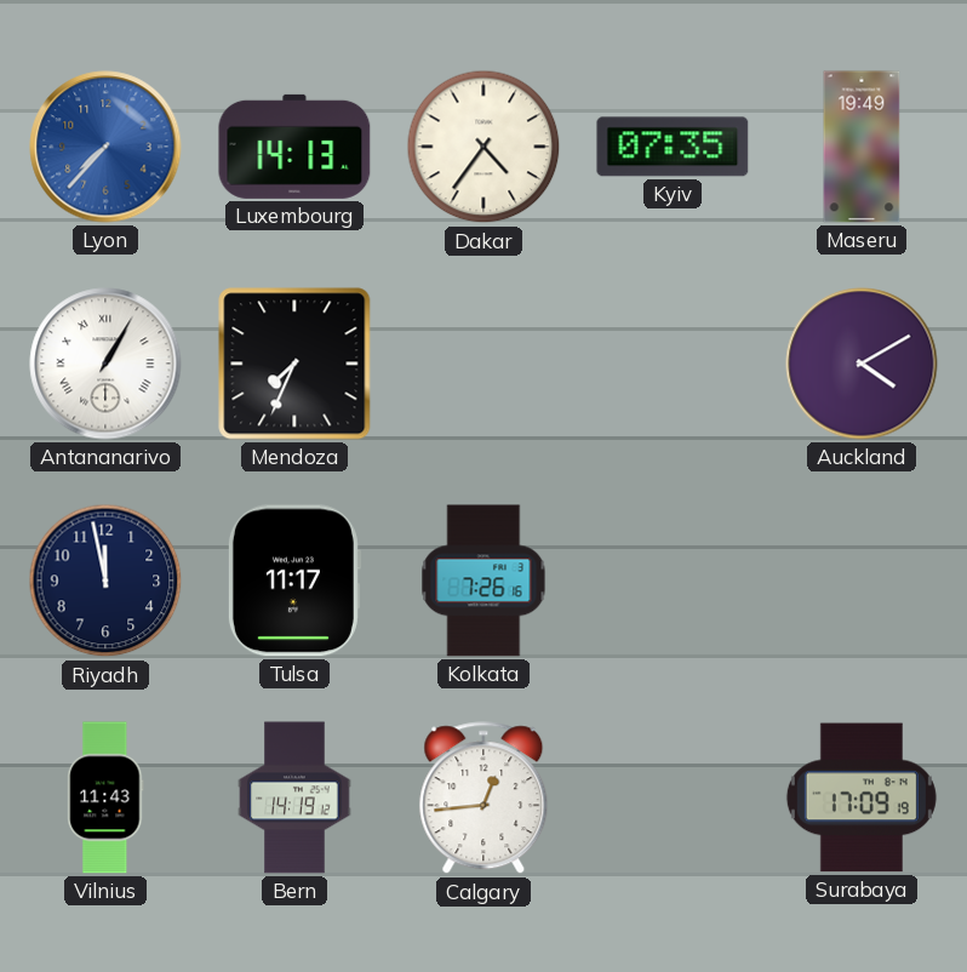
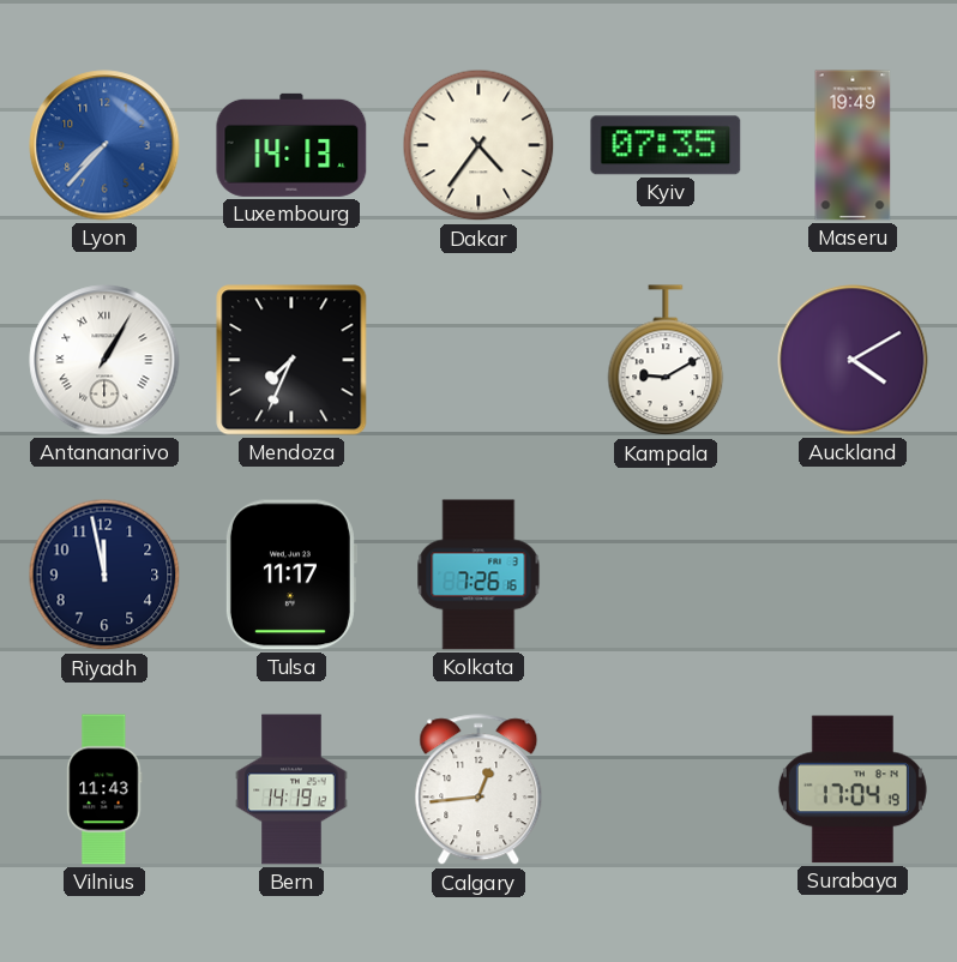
Kampala: none -> 9:10 (666, 361)
Surabaya: 17:09 -> 17:04 (853, 789)
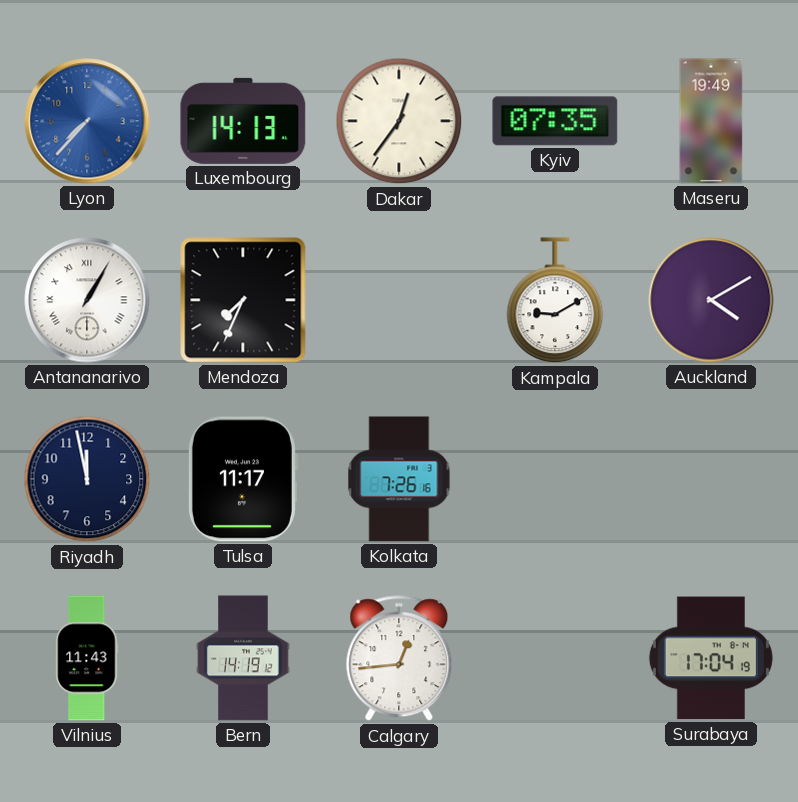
Dakar: 4:36 -> 12:36 (399, 121)
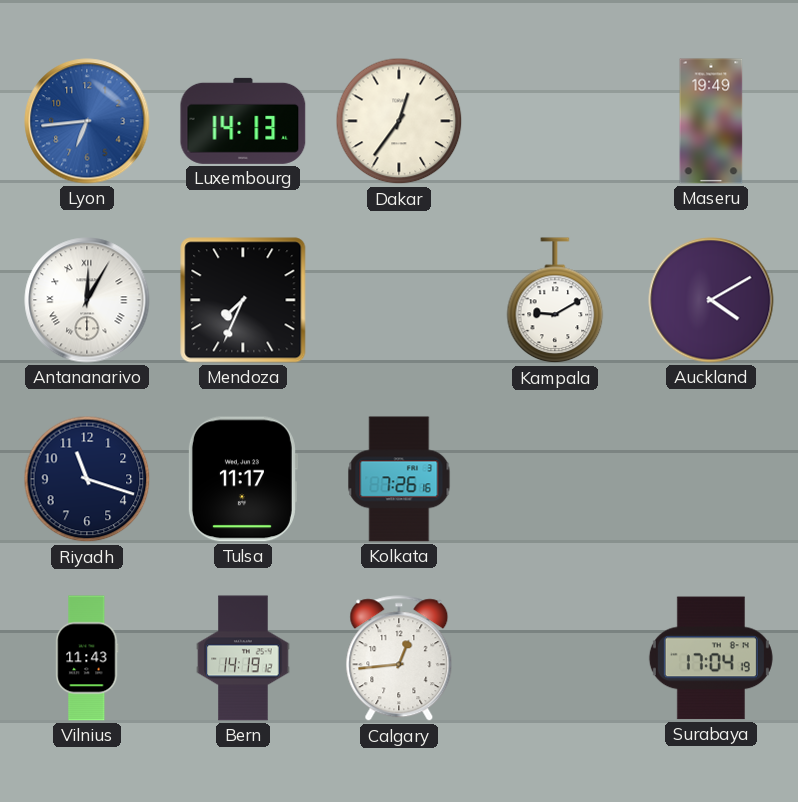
Lyon: 7:37 -> 6:44 (87, 121)
Kyiv: 07:35 -> none (555, 121)
Antananarivo: 1:05 -> 12:05 (87, 300)
Riyadh: 11:58 -> 11:18 (87, 479)
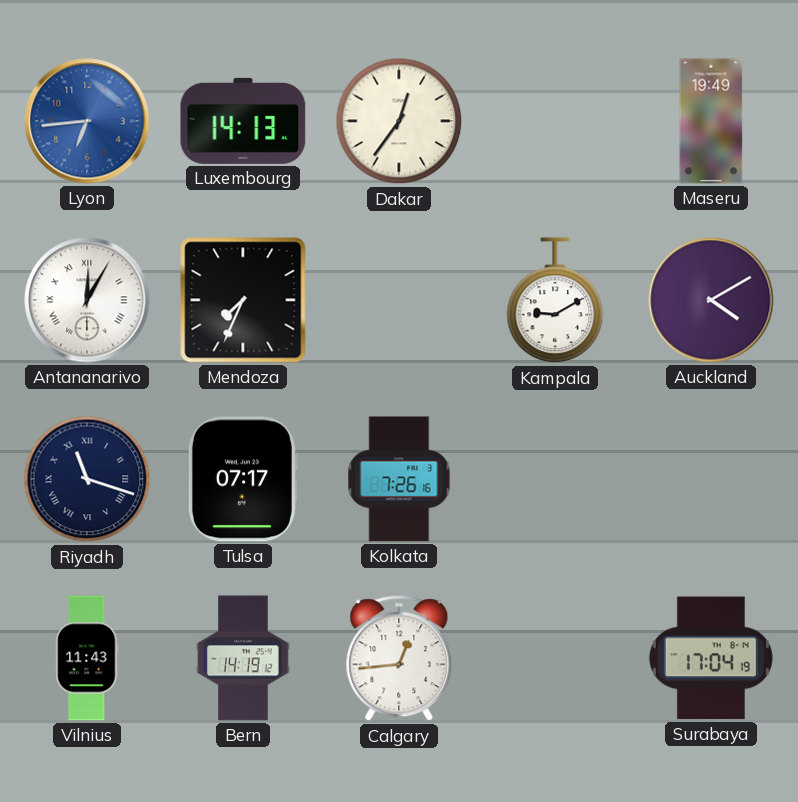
Riyadh numerals: Arabic -> Roman (87, 479)
Tulsa: 11:17 -> 07:17 (242, 479)
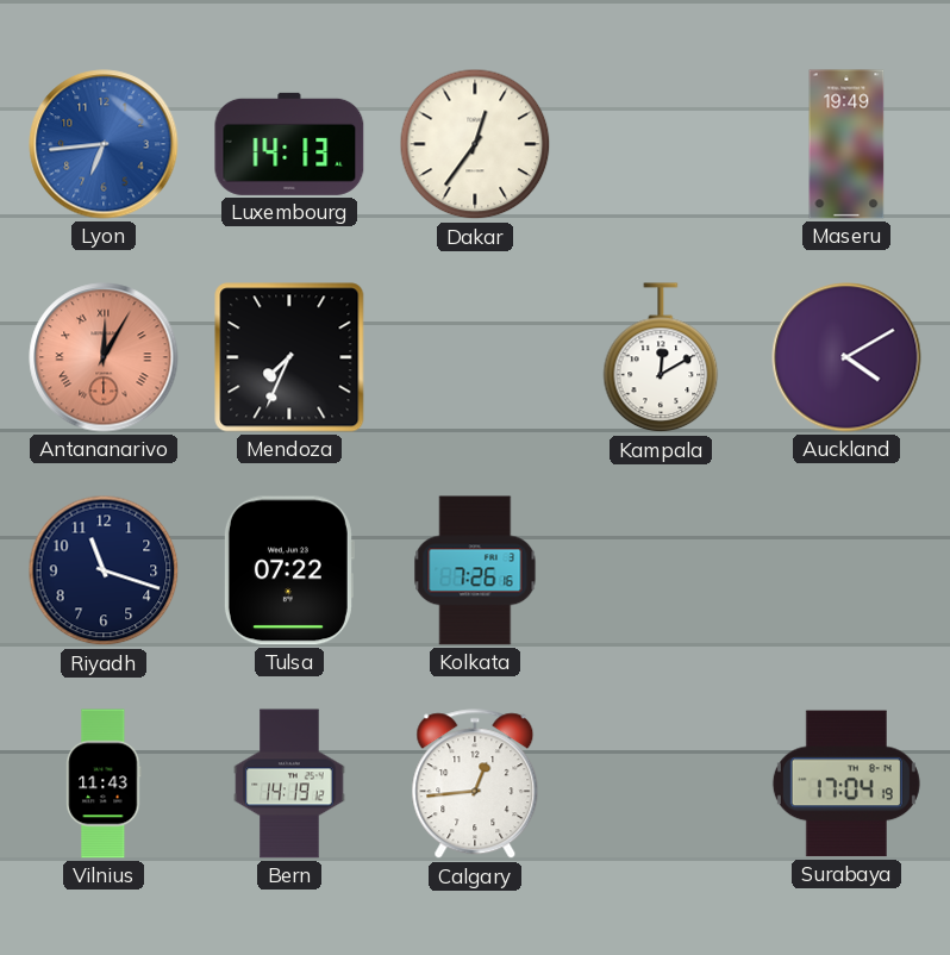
Antananarivo dial: white -> salmon (104, 357)
Kampala: 9:10 -> 12:10 (661, 358)
Riyadh numerals: Roman -> Arabic (104, 570)
Tulsa: 07:17 -> 07:22 (288, 570)
